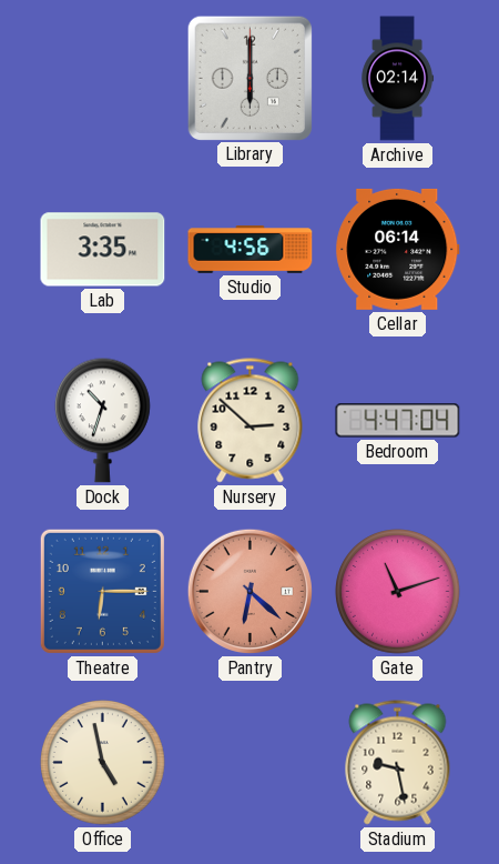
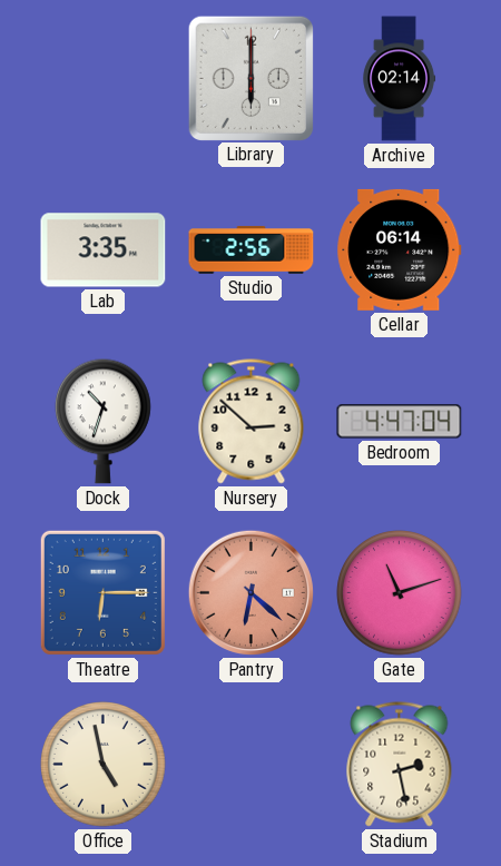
Studio: 4:56 -> 2:56 (252, 250)
Stadium: 9:28 -> 2:28 (400, 765)
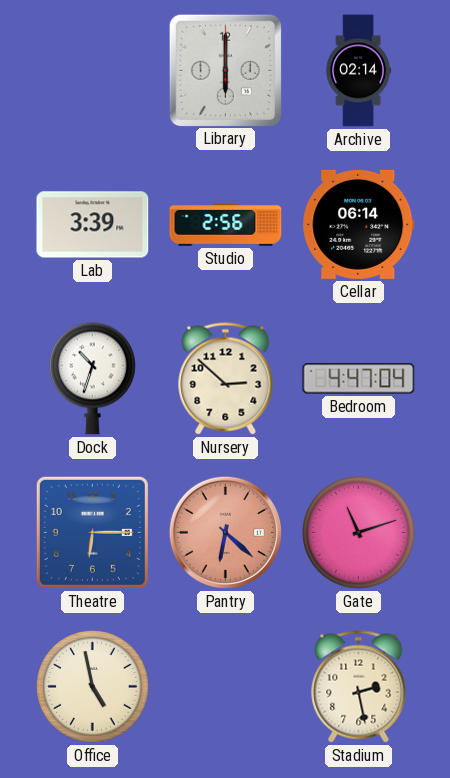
Lab: 3:35 -> 3:39 (93, 225)
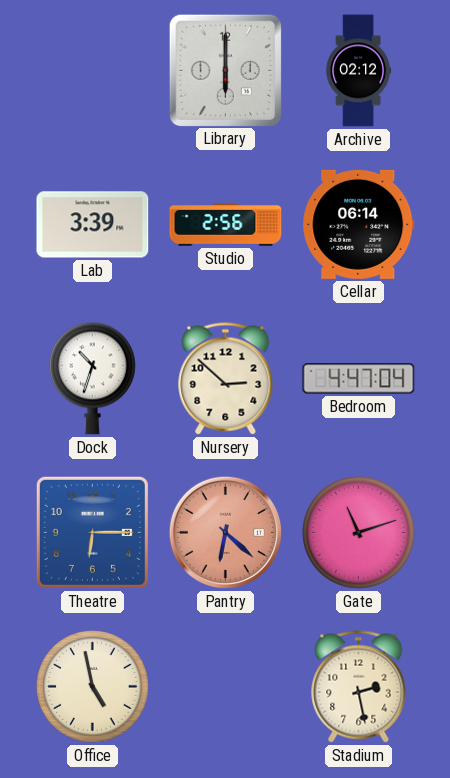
Archive: 02:14 -> 02:12 (359, 71)
